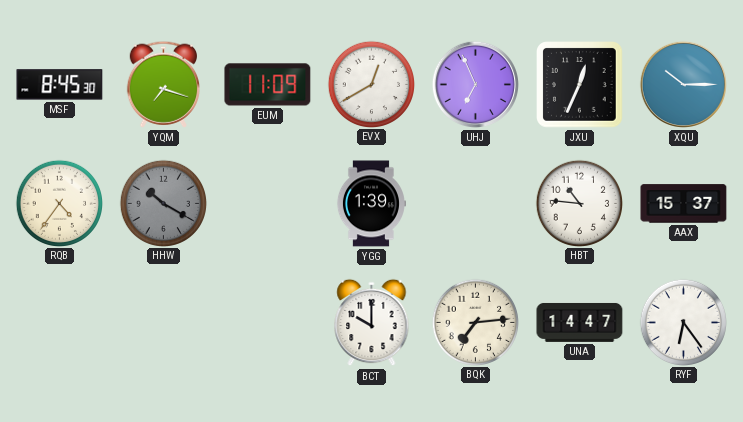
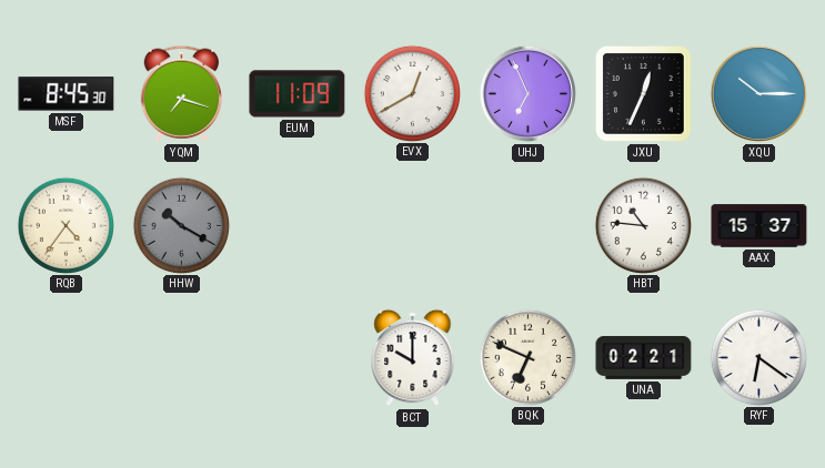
YGG: 1:39 -> none (371, 204)
BQK: 7:14 -> 6:49 (527, 357)
UNA: 14:47 -> 02:21 (644, 358)
RYF: 6:24 -> 6:21 (758, 357)
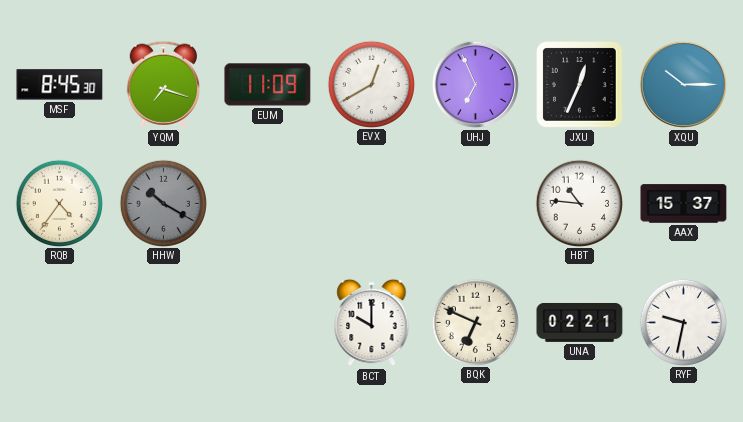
RYF: 6:21 -> 9:32 (683, 322)
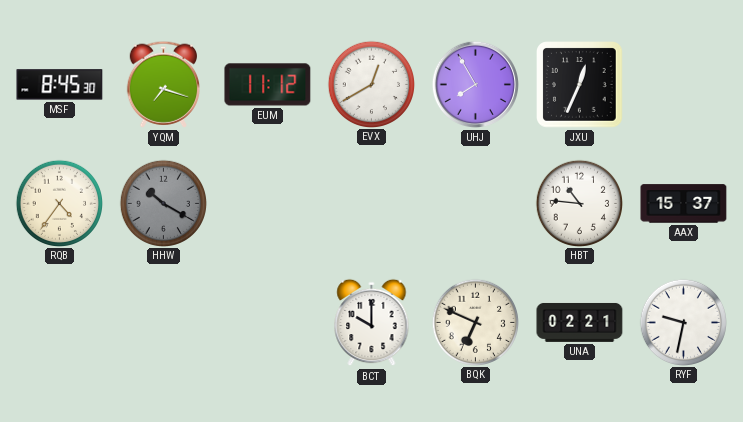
EUM: 11:09 -> 11:12 (268, 85)
UHJ: 6:56 -> 7:55 (475, 84)
XQU: 10:15 -> none (683, 84)
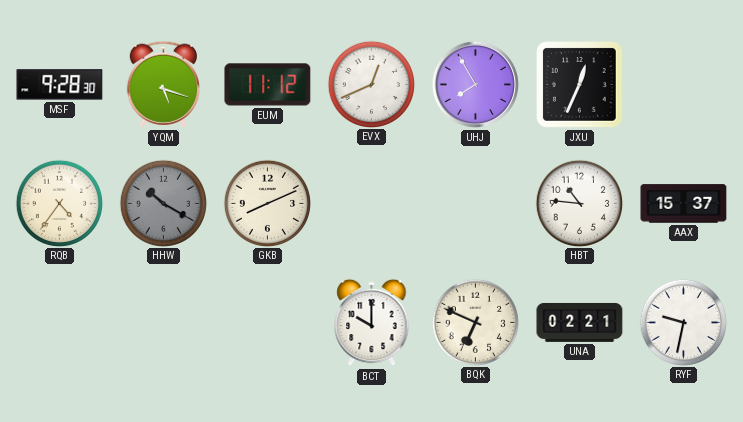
MSF: 8:45 -> 9:28 (60, 85)
YQM: 7:18 -> 5:18 (163, 84)
EVX: 12:40 -> 12:41 (371, 84)
GKB: none -> 8:11 (267, 203)
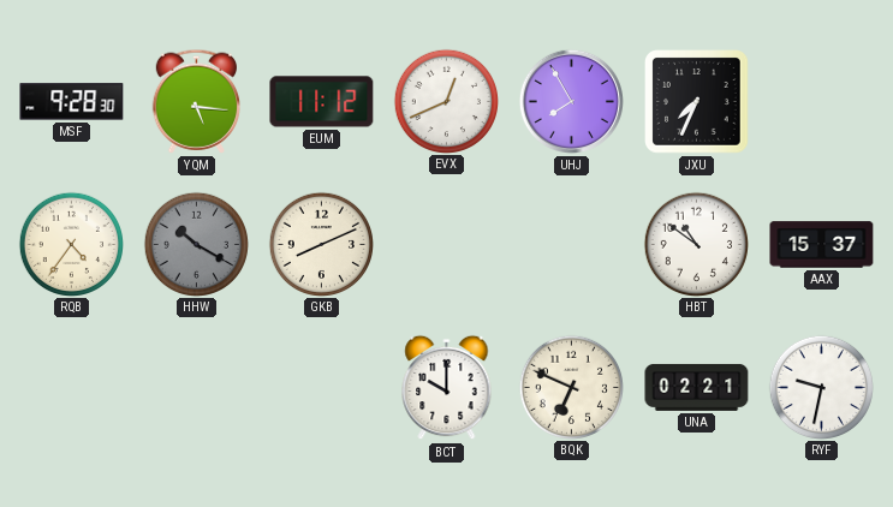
YQM: 5:18 -> 5:16 (196, 101)
JXU: 12:34 -> 7:34 (697, 102)
HBT: 10:46 -> 10:51 (696, 244)
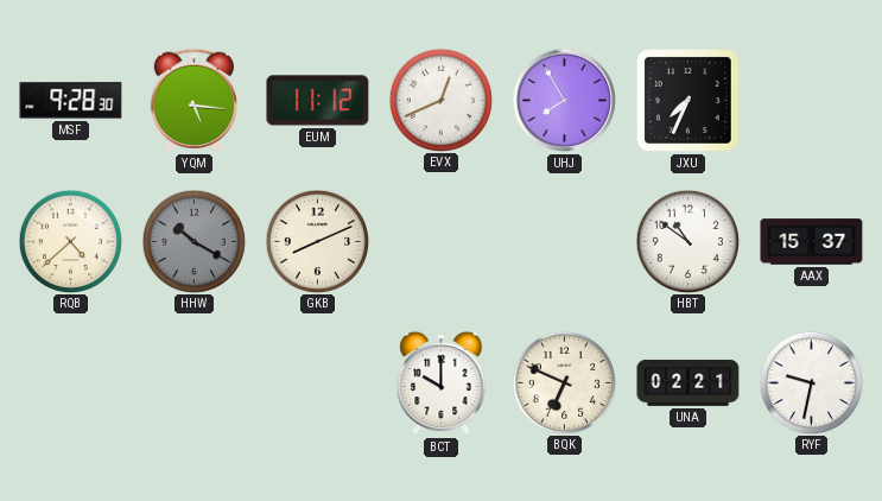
RQB: 4:36 -> 4:38 (70, 241)
